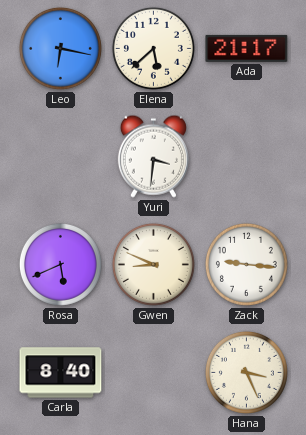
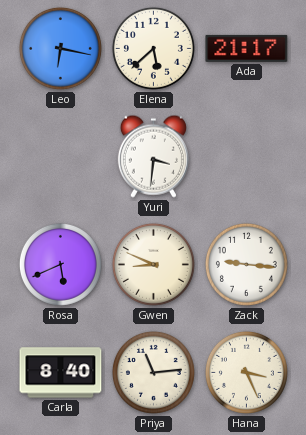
Priya: none -> 11:14 (153, 372)
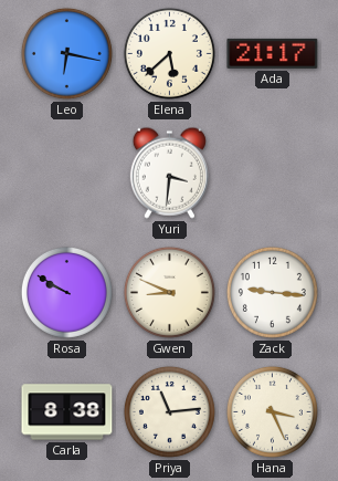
Rosa: 5:41 -> 9:50 (66, 292)
Carla: 8:40 -> 8:38 (67, 412)
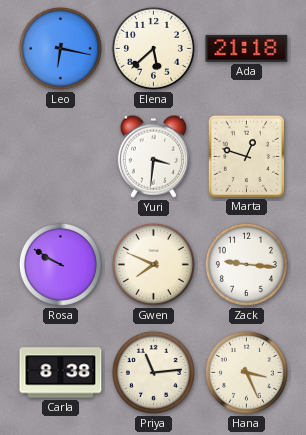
Ada: 21:17 -> 21:18 (247, 48)
Marta: none -> 12:48 (246, 156)
Gwen: 8:49 -> 7:49 (153, 264)
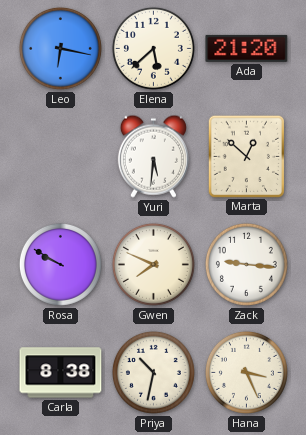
Ada: 21:18 -> 21:20 (247, 48)
Yuri: 3:31 -> 5:31 (153, 156)
Marta: 12:48 -> 12:52 (246, 156)
Priya: 11:14 -> 10:32 (153, 372)
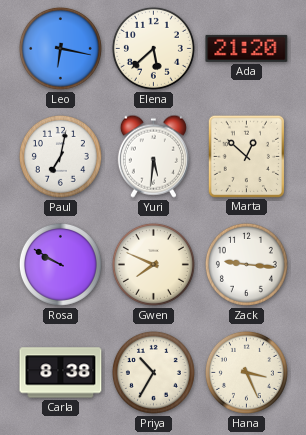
Paul: none -> 7:02 (60, 156)
Priya: 10:32 -> 10:35 (153, 372)
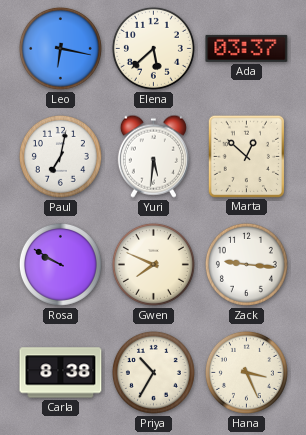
Ada: 21:20 -> 03:37 (247, 48)
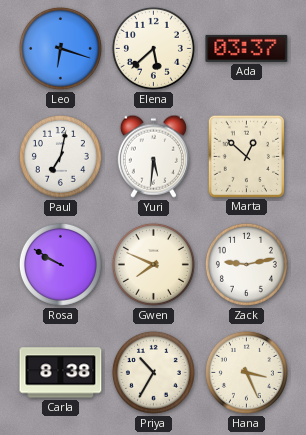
Leo: 6:17 -> 6:18 (60, 48)
Zack: 9:16 -> 9:13 (246, 264)
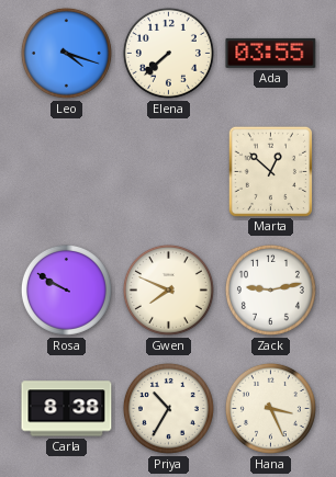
Leo: 6:18 -> 4:18 (66, 53)
Elena: 5:38 -> 7:38 (168, 53)
Ada: 03:37 -> 03:55 (271, 53)
Paul: 7:02 -> none (60, 156)
Yuri: 5:31 -> none (153, 156)
